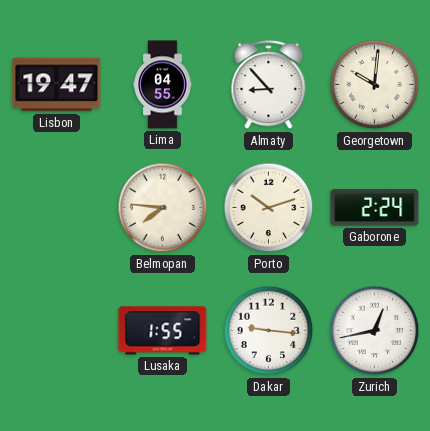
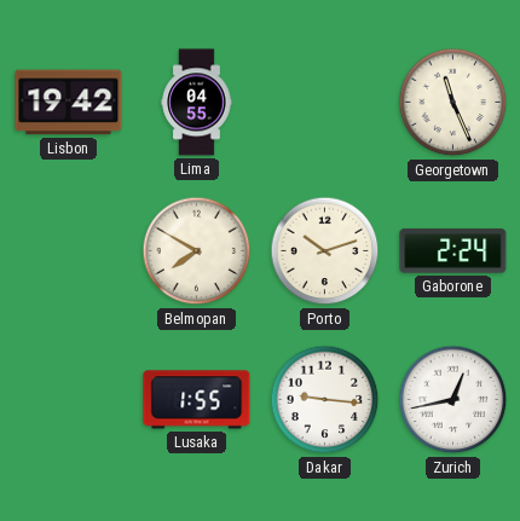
Lisbon: 19:47 -> 19:42 (69, 103)
Almaty: 8:53 -> none (269, 85)
Georgetown: 10:01 -> 11:26 (453, 103)
Belmopan: 7:46 -> 7:50 (197, 251)
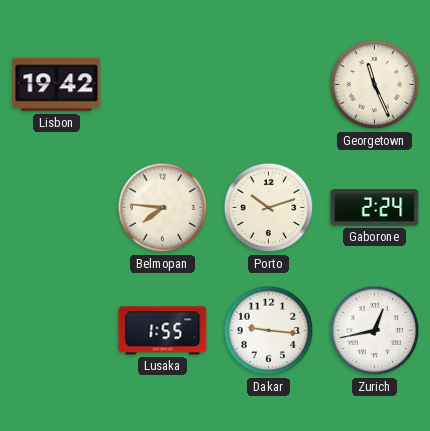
Lima: 04:55 -> none (197, 103)
Belmopan: 7:50 -> 7:46 (163, 208)
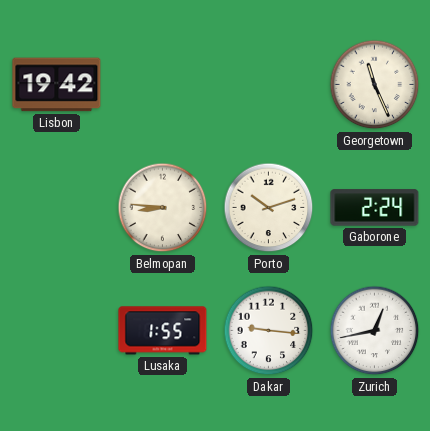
Belmopan: 7:46 -> 8:46 (163, 208)
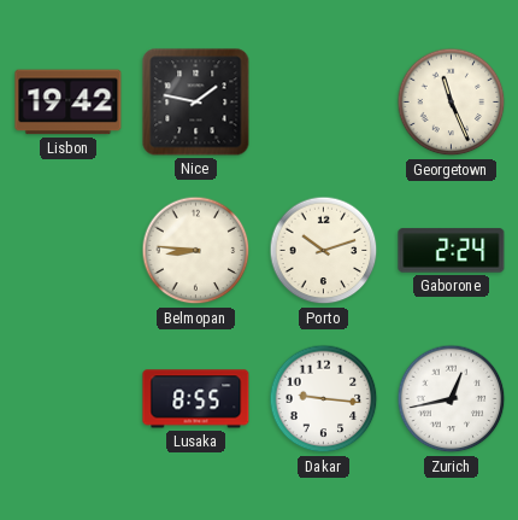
Nice: none -> 1:47 (196, 103)
Lusaka: 1:55 -> 8:55 (196, 399)
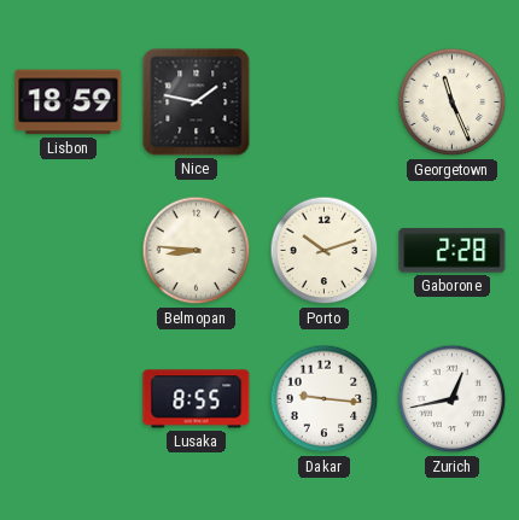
Lisbon: 19:42 -> 18:59 (69, 103)
Gaborone: 2:24 -> 2:28 (453, 251)
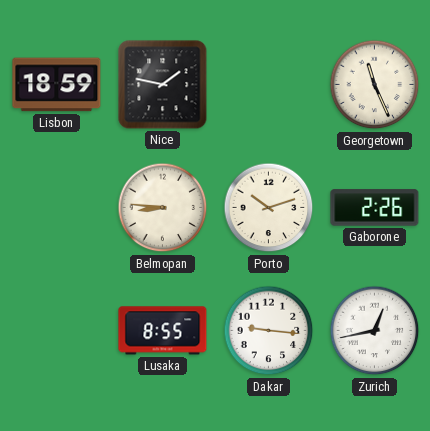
Gaborone: 2:28 -> 2:26 (375, 208)
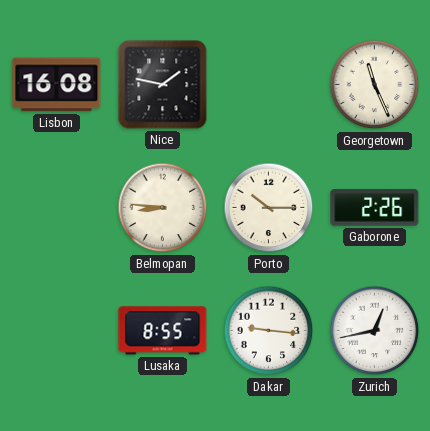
Lisbon: 18:59 -> 16:08 (57, 85)
Porto: 10:12 -> 10:15 (269, 208)
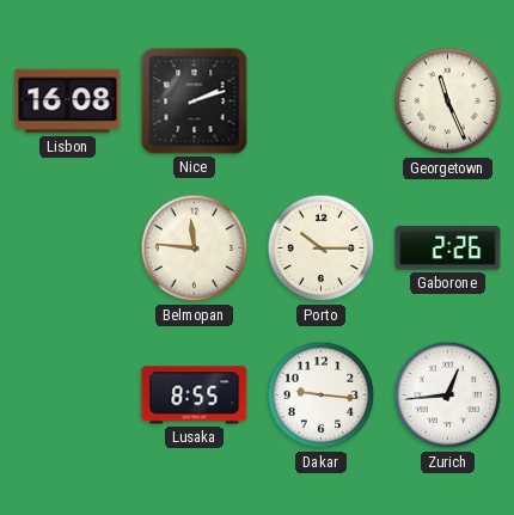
Nice: 1:47 -> 2:12 (195, 102)
Belmopan: 8:46 -> 11:46 (195, 249)
Zurich: 12:43 -> 12:44 (448, 396)
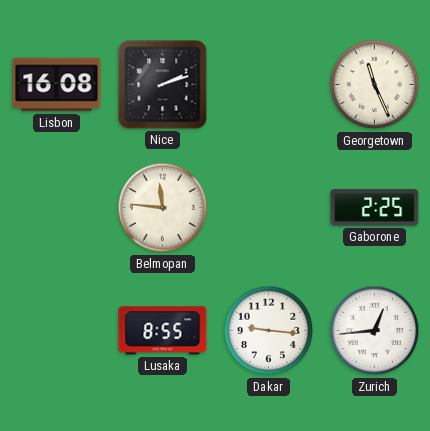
Porto: 10:15 -> none (322, 249)
Gaborone: 2:26 -> 2:25 (375, 208)
